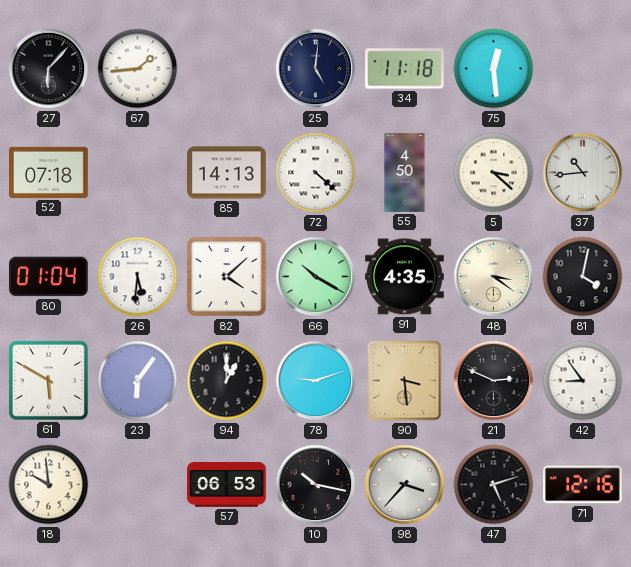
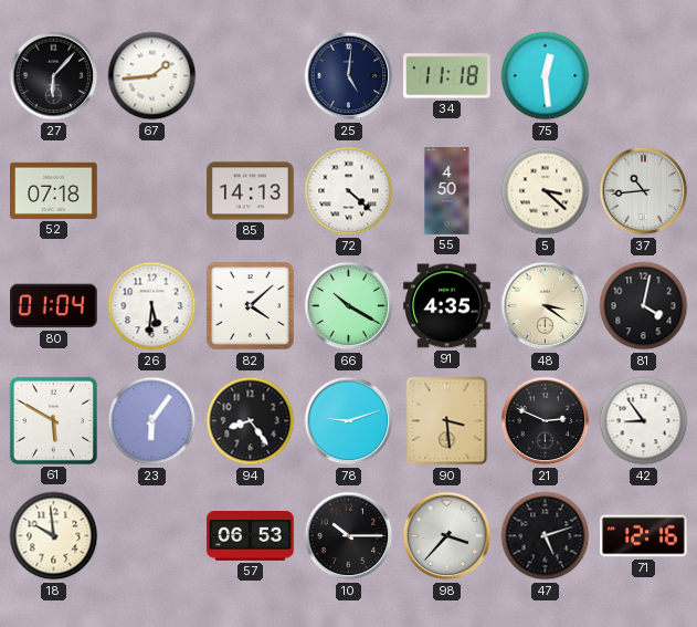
94: 1:00 -> 8:24 (251, 421)
10: 10:17 -> 10:15 (349, 536)
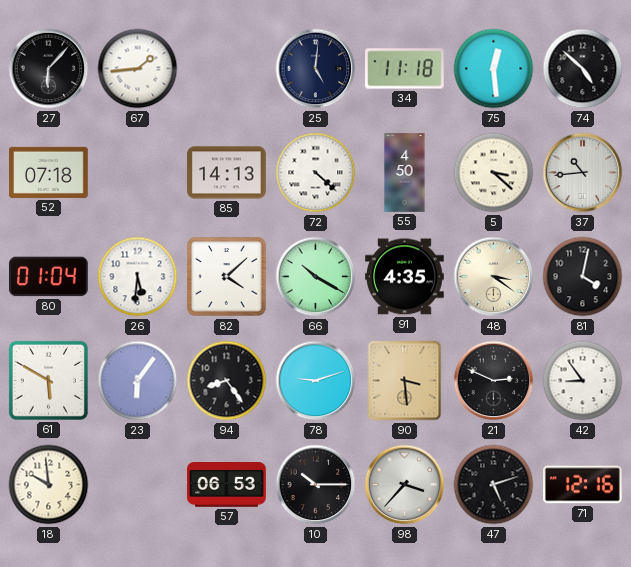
74: none -> 4:52 (583, 69)
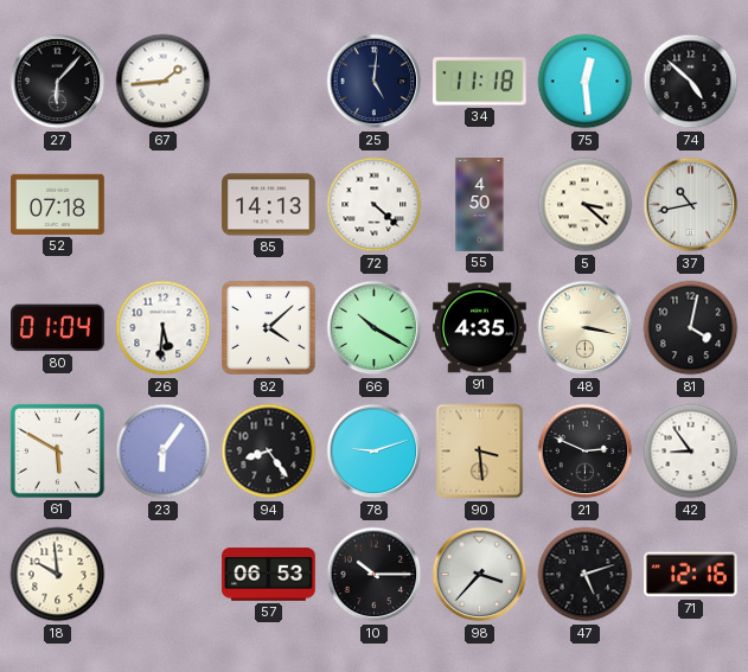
37: 10:44 -> 10:43 (691, 205)
48: 3:21 -> 3:17 (586, 328)
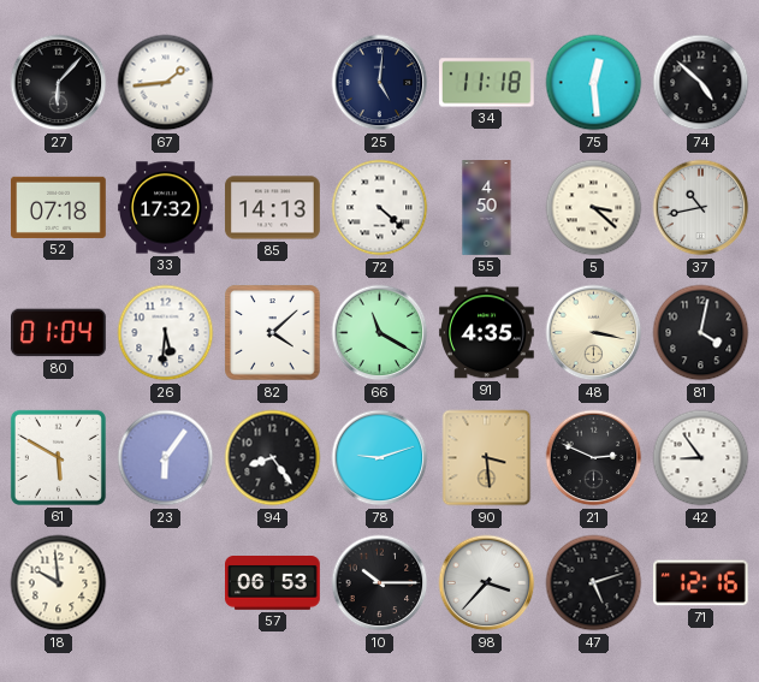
33: none -> 17:32 (166, 208)
66: 10:20 -> 11:20 (380, 333)
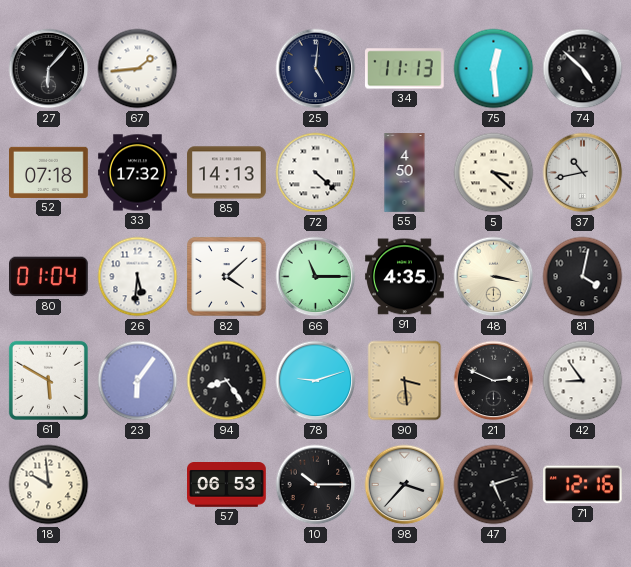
34: 11:18 -> 11:13 (405, 69)
66: 11:20 -> 11:15 (316, 277)
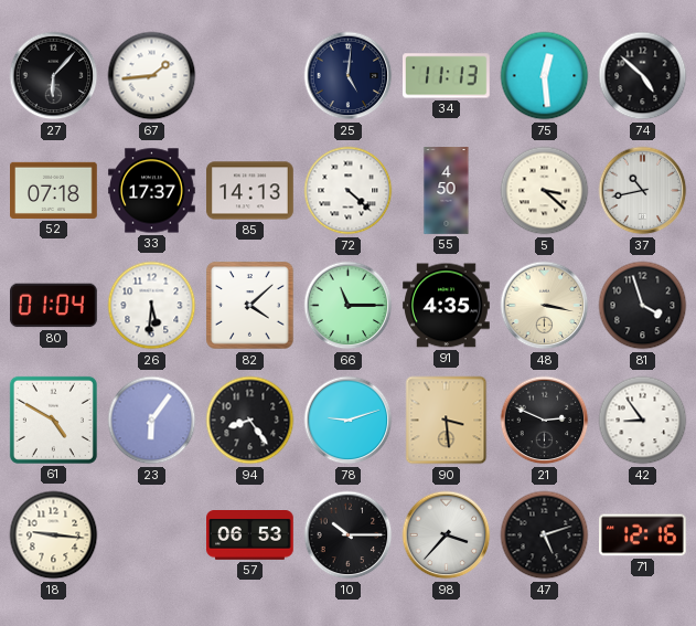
33: 17:32 -> 17:37 (152, 191)
81: 4:02 -> 3:57 (643, 306)
61: 5:50 -> 4:50 (53, 420)
18: 9:59 -> 9:16 (54, 535)
